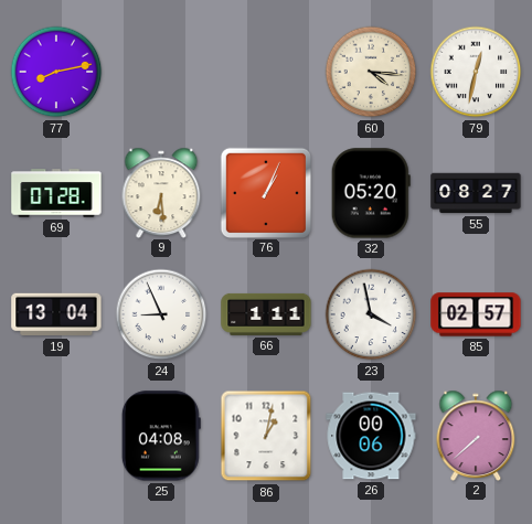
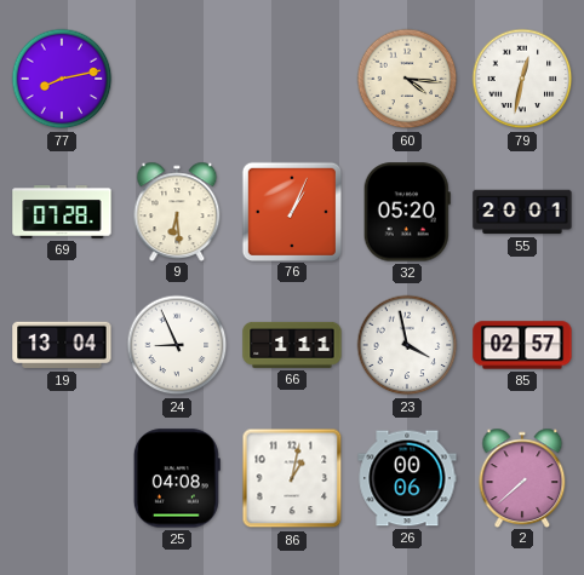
55: 08:27 -> 20:01 (522, 212)
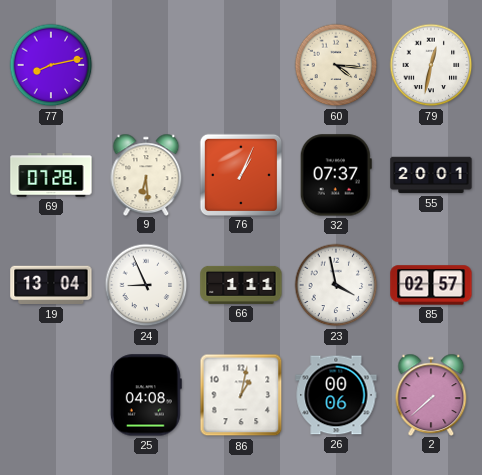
32: 05:20 -> 07:37 (336, 175)
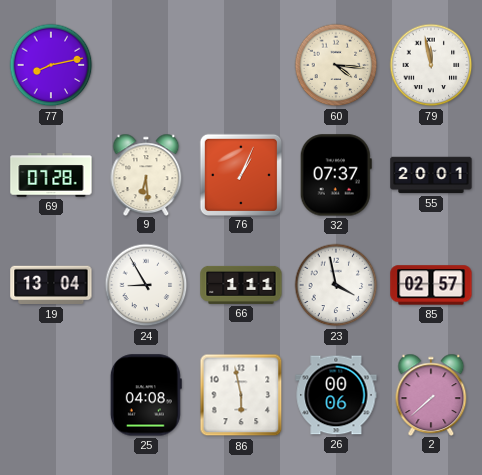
79: 12:32 -> 11:58 (431, 65)
24: 8:56 -> 8:55 (146, 285)
86: 1:02 -> 5:58 (241, 395)
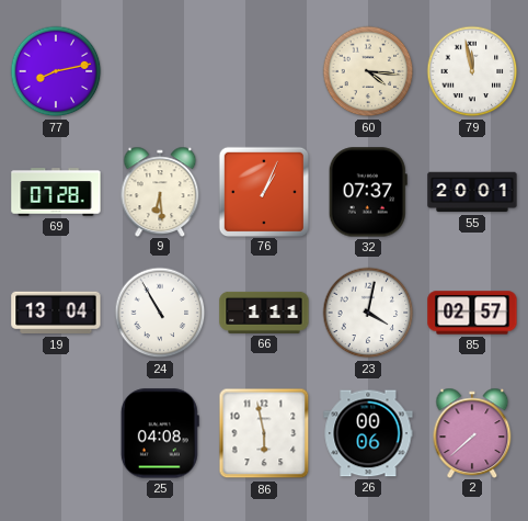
24: 8:55 -> 10:55 (160, 313)
23: 3:58 -> 4:02 (368, 313)
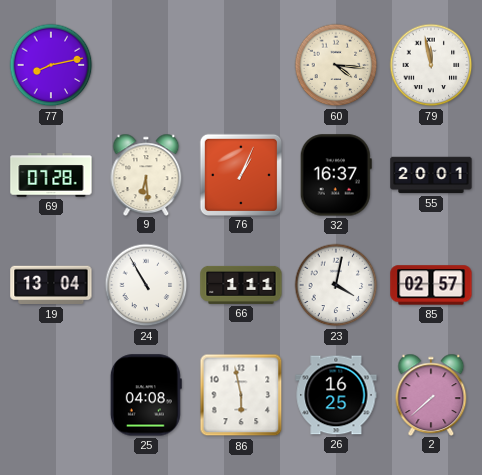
32: 07:37 -> 16:37 (336, 175)
26: 00:06 -> 16:25 (336, 395)
